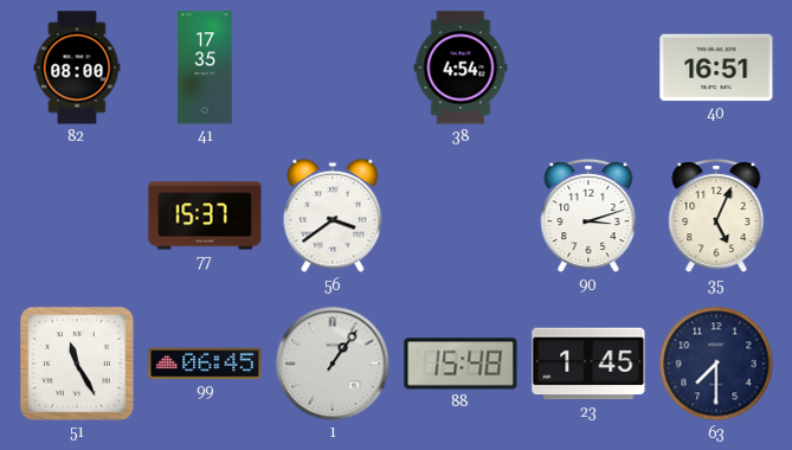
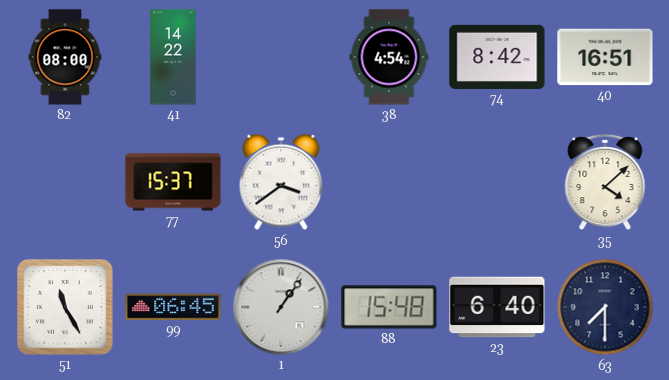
41: 17:35 -> 14:22 (173, 57)
74: none -> 8:42 (497, 57)
90: 3:12 -> none (588, 216)
35: 5:04 -> 4:08 (605, 182)
23: 1:45 -> 6:40 (497, 307)
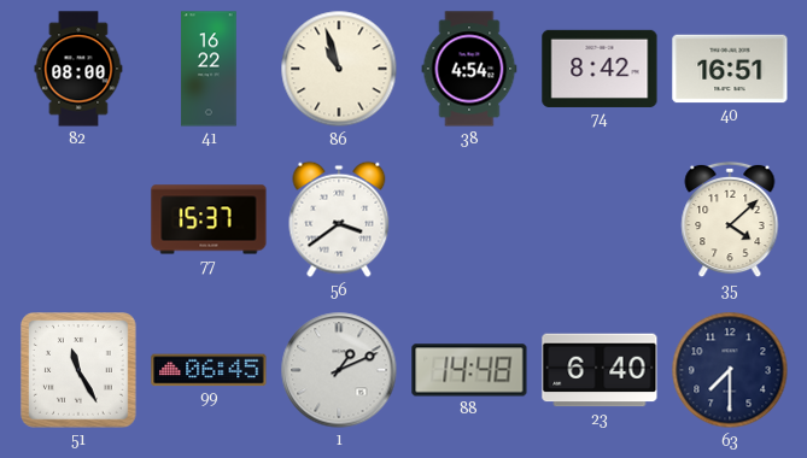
41: 14:22 -> 16:22 (209, 69)
86: none -> 10:57 (339, 69)
1: 1:06 -> 1:11 (339, 370)
88: 15:48 -> 14:48 (469, 370)
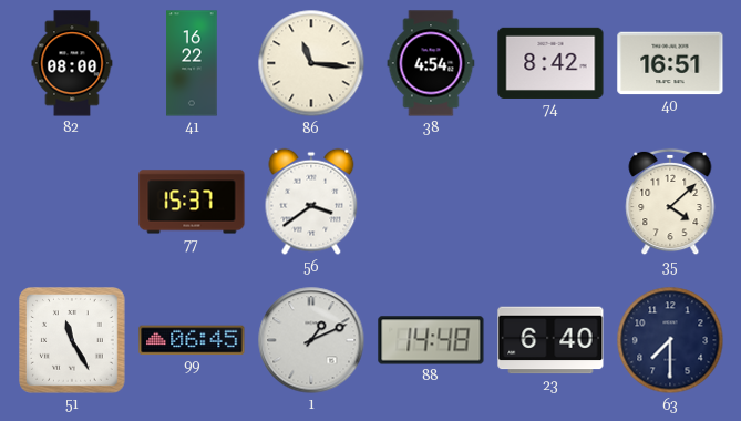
86: 10:57 -> 11:16 (311, 63)
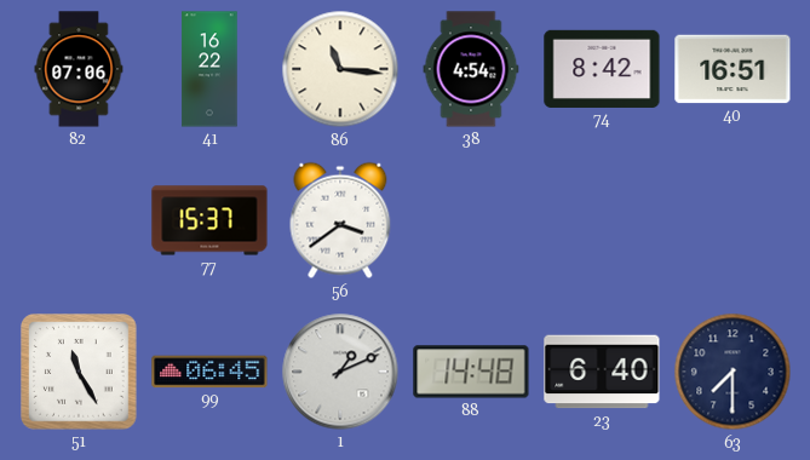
82: 08:00 -> 07:06 (79, 69)
35: 4:08 -> none (670, 202)
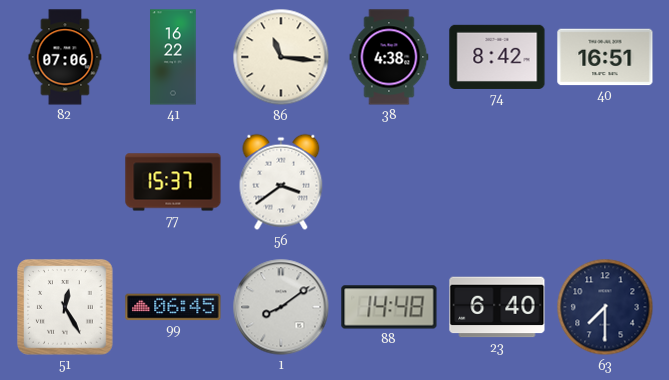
38: 4:54 -> 4:38 (389, 57)
51: 11:25 -> 12:25 (66, 308)
1: 1:11 -> 8:09 (281, 307)
